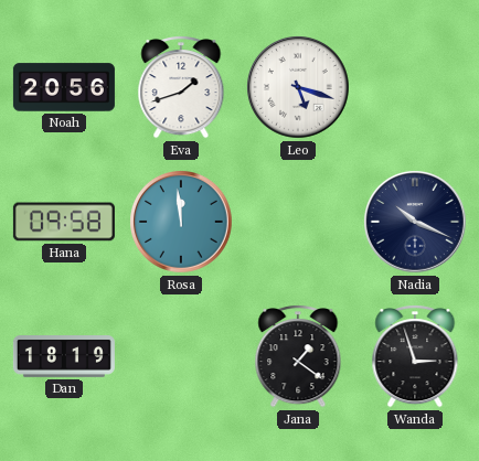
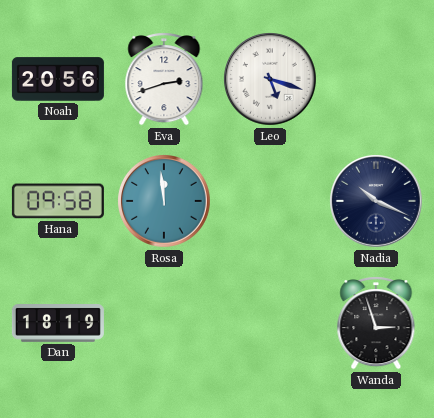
Eva: 1:42 -> 2:42 (164, 79)
Jana: 1:21 -> none (298, 356)
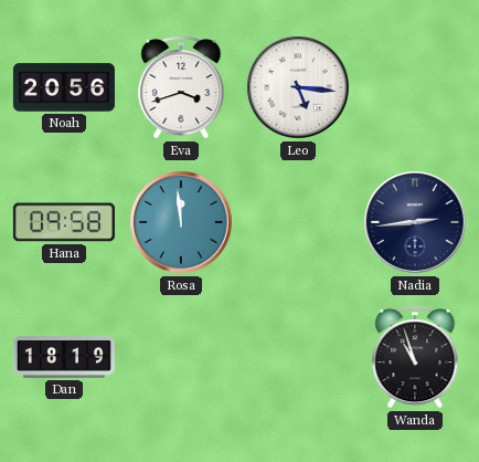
Eva: 2:42 -> 3:42 (181, 87)
Leo: 5:18 -> 5:16 (299, 88)
Nadia: 10:19 -> 2:44 (416, 223)
Wanda: 2:57 -> 10:57 (415, 357)
